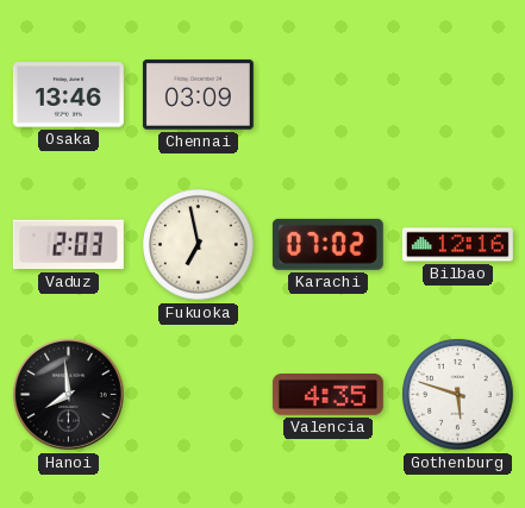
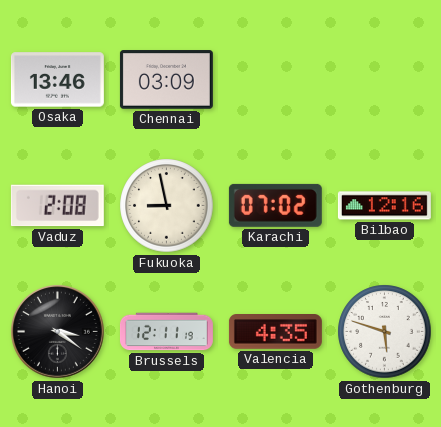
Vaduz: 2:03 -> 2:08 (57, 206)
Fukuoka: 6:58 -> 8:58 (167, 206)
Hanoi: 7:59 -> 3:21 (58, 332)
Brussels: none -> 12:11 (166, 332)
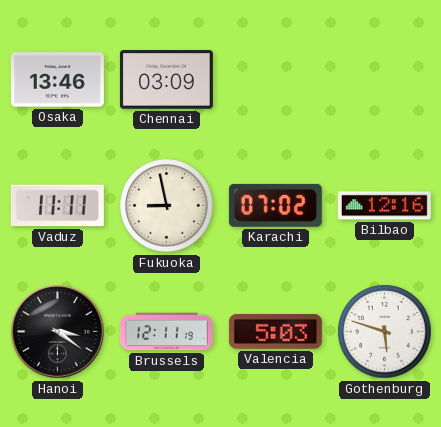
Vaduz: 2:08 -> 11:11 (57, 206)
Valencia: 4:35 -> 5:03 (275, 332)
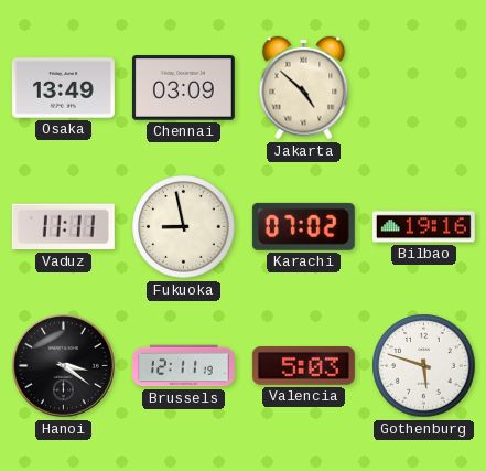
Osaka: 13:46 -> 13:49 (63, 88)
Jakarta: none -> 4:52 (304, 88)
Bilbao: 12:16 -> 19:16 (423, 227)
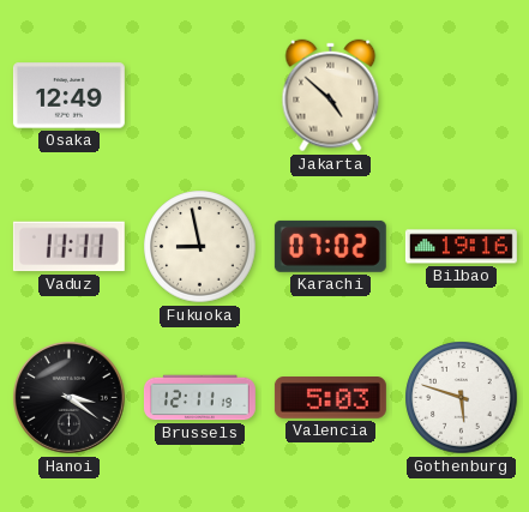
Osaka: 13:49 -> 12:49 (68, 96)
Chennai: 03:09 -> none (183, 88)
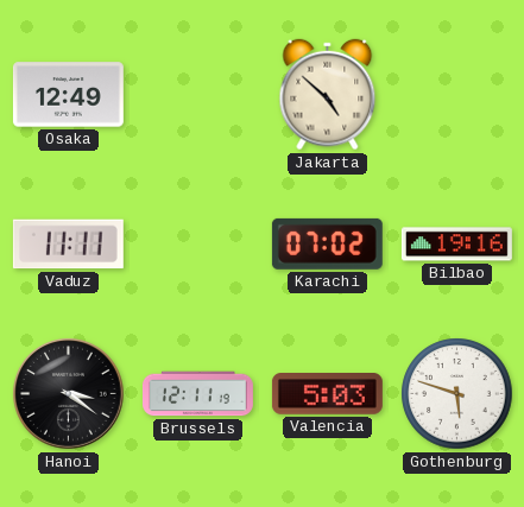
Fukuoka: 8:58 -> none (200, 247)
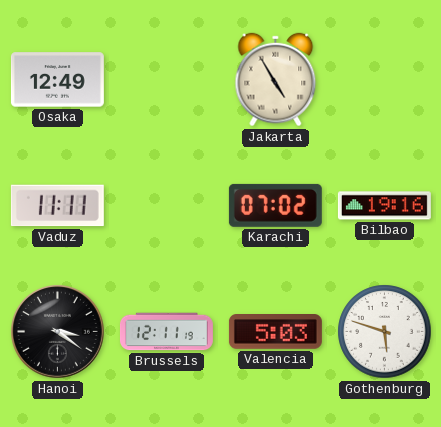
Jakarta: 4:52 -> 4:55 (276, 80)
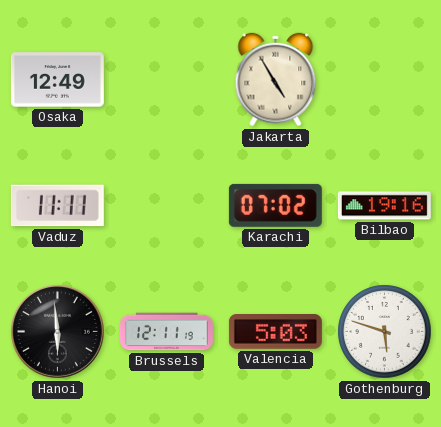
Hanoi: 3:21 -> 5:59 (58, 332)
